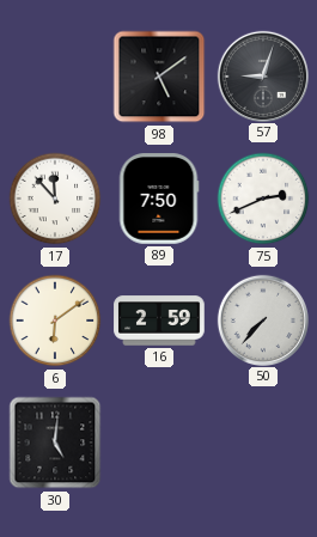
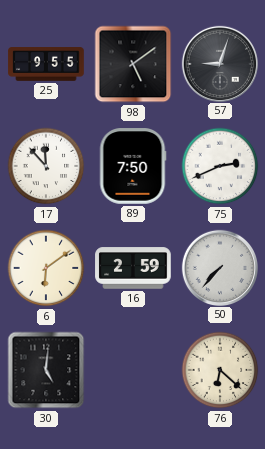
25: none -> 9:55 (46, 64)
76: none -> 6:22 (220, 370)
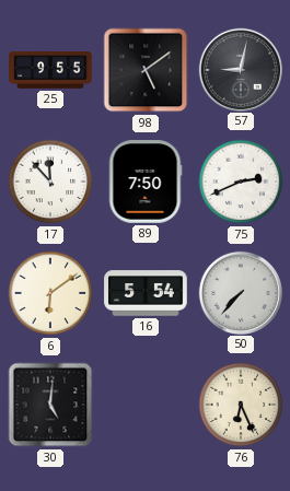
57: 9:03 -> 9:02 (240, 69)
16: 2:59 -> 5:54 (146, 293)
76: 6:22 -> 6:26 (241, 405)
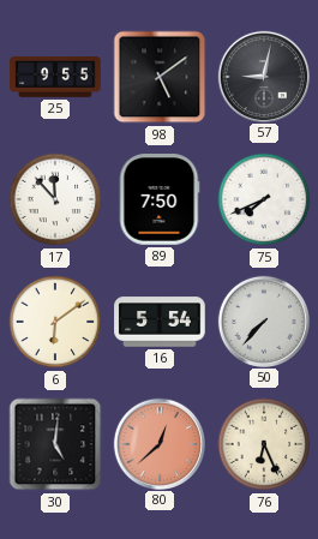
75: 2:41 -> 7:41 (264, 199)
80: none -> 12:38 (158, 443)
